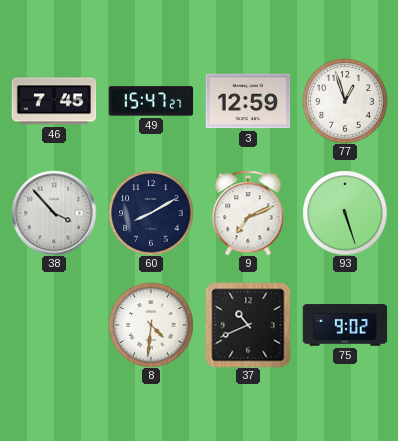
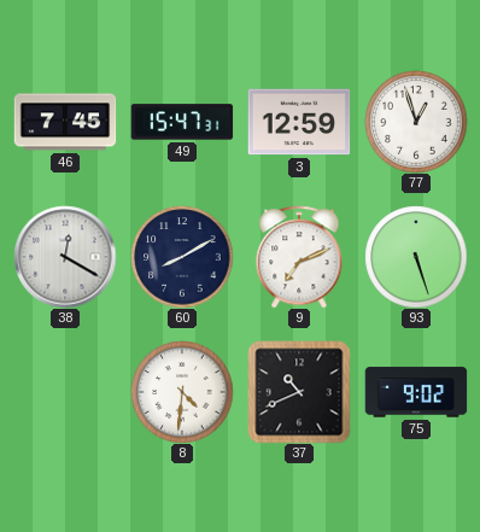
49: 15:47:27 -> 15:47:31 (182, 122)
38: 3:53 -> 12:20 (65, 257)
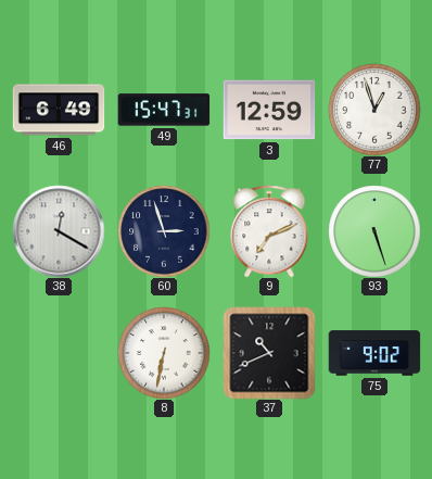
46: 7:45 -> 6:49 (59, 110)
60: 8:10 -> 2:57 (164, 231)
8: 4:31 -> 6:32 (164, 353)
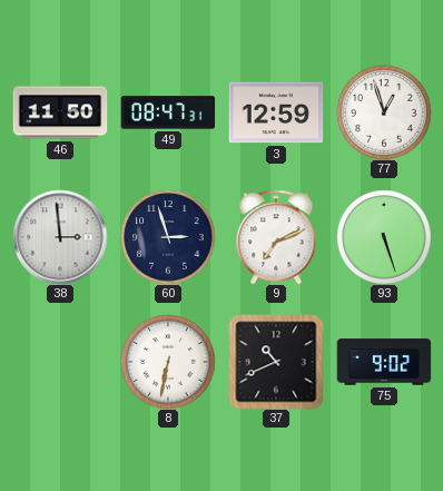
46: 6:49 -> 11:50 (60, 112)
49: 15:47 -> 08:47 (168, 112)
38: 12:20 -> 2:59 (60, 237)
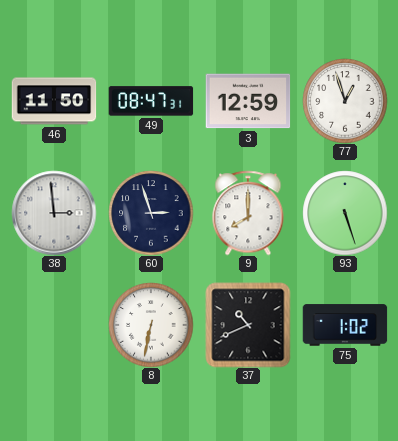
9: 7:11 -> 8:00 (248, 213)
75: 9:02 -> 1:02 (345, 325)
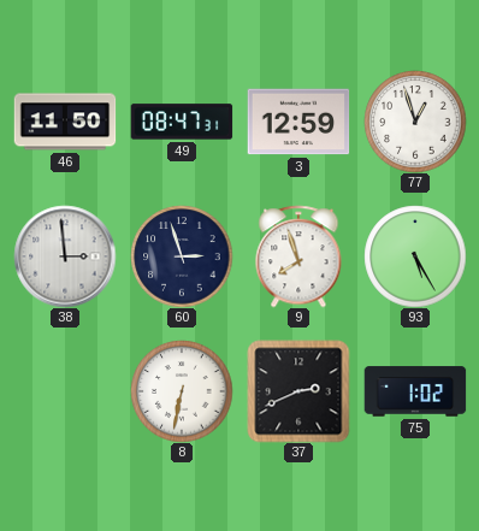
9: 8:00 -> 7:57 (298, 256)
93: 5:27 -> 5:25 (415, 256)
37: 10:41 -> 2:41 (298, 391)
